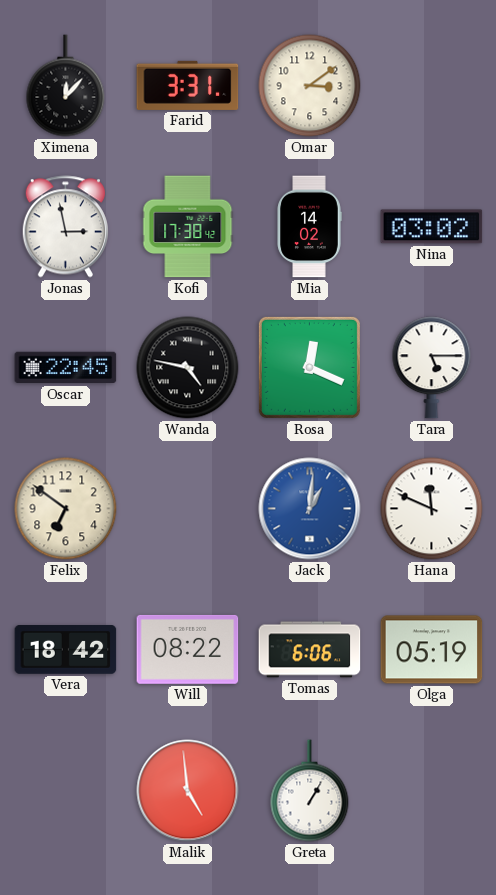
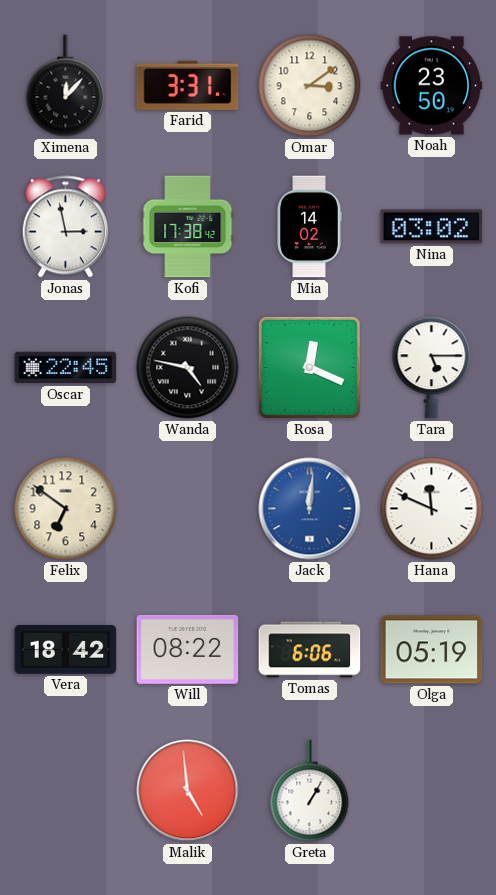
Noah: none -> 23:50 (432, 86)
Jack: 1:01 -> 12:01 (310, 509)
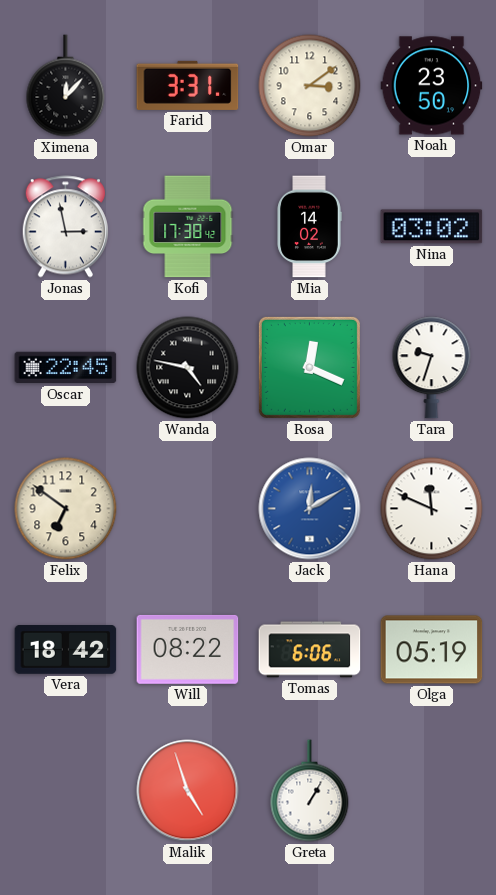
Tara: 5:15 -> 9:33 (432, 368)
Jack: 12:01 -> 12:10 (310, 509)
Malik: 4:59 -> 4:57 (188, 791)
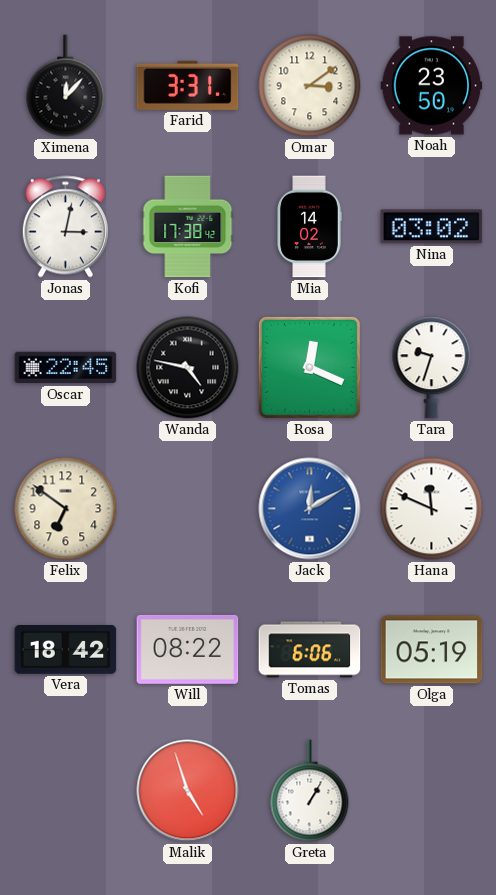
Jonas: 2:58 -> 3:02 (65, 227)
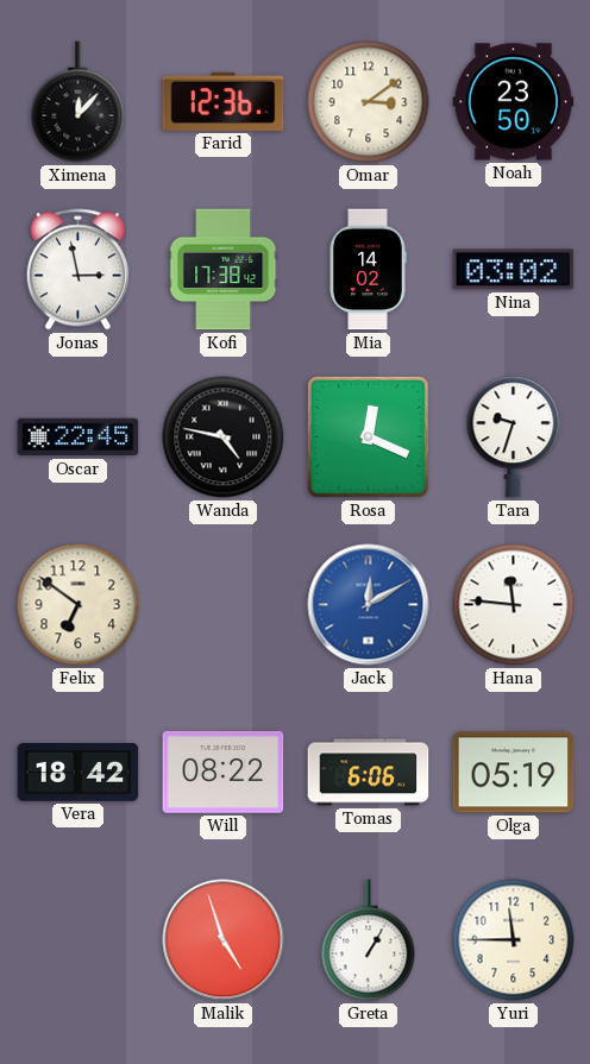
Farid: 3:31 -> 12:36 (224, 101)
Jonas: 3:02 -> 2:58 (77, 270)
Hana: 11:49 -> 11:46 (514, 605)
Yuri: none -> 11:45 (514, 940)
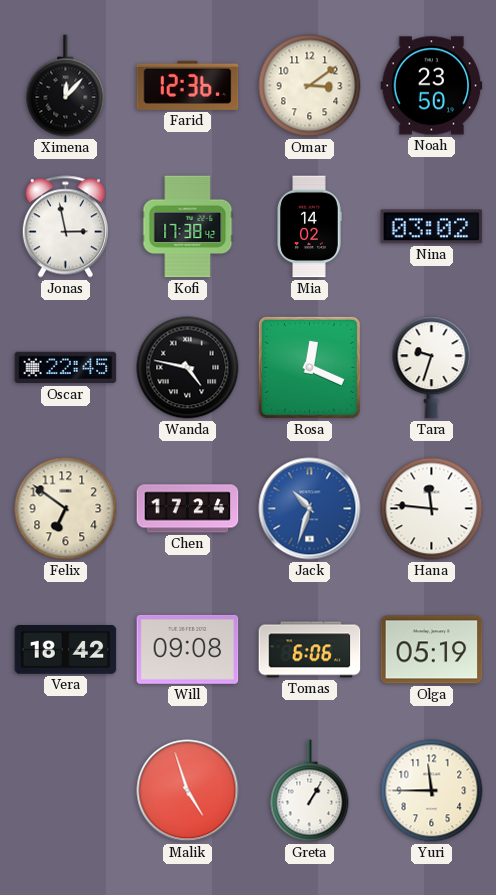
Chen: none -> 17:24 (188, 509)
Jack: 12:10 -> 10:33 (310, 509)
Will: 08:22 -> 09:08 (188, 649)
